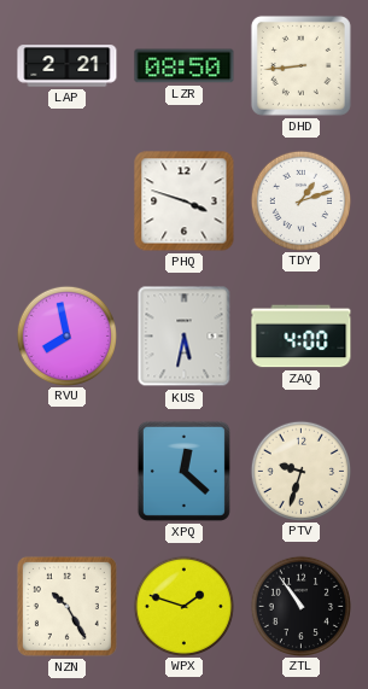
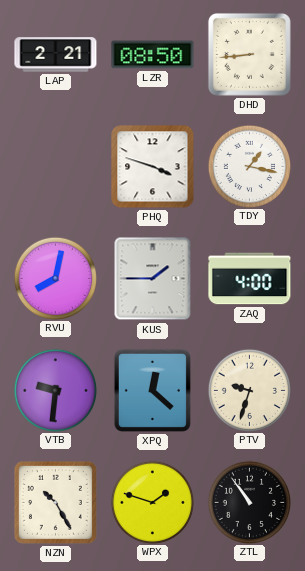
TDY: 1:12 -> 1:17 (249, 166)
RVU: 7:58 -> 8:02 (55, 278)
KUS: 5:32 -> 1:45 (153, 279)
VTB: none -> 9:31 (55, 390)
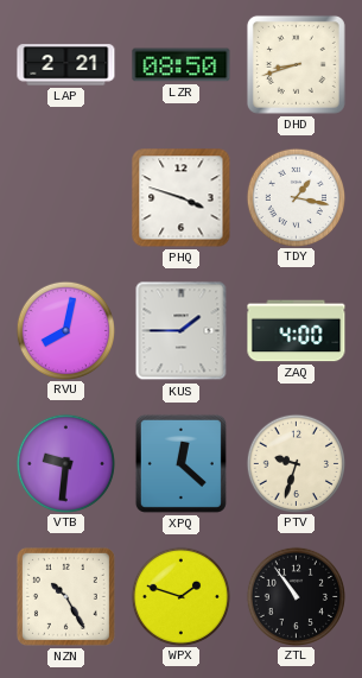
DHD: 8:44 -> 8:42 (296, 64)
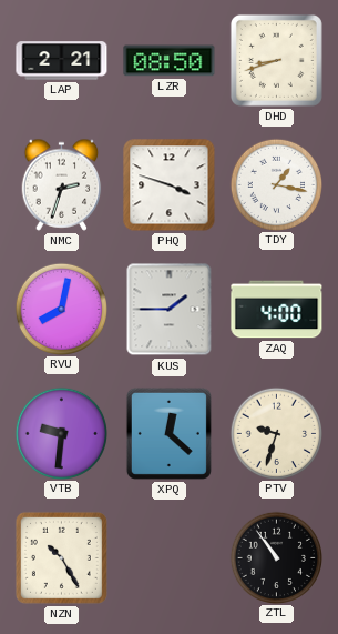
NMC: none -> 2:33 (62, 184)
WPX: 1:48 -> none (180, 596)
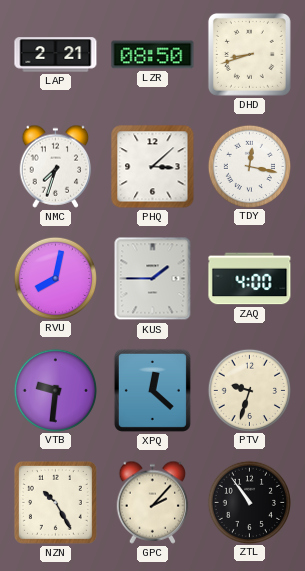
NMC: 2:33 -> 7:33 (56, 166)
PHQ: 3:48 -> 3:08 (153, 167)
TDY: 1:17 -> 12:17 (249, 166)
GPC: none -> 2:07 (153, 502)
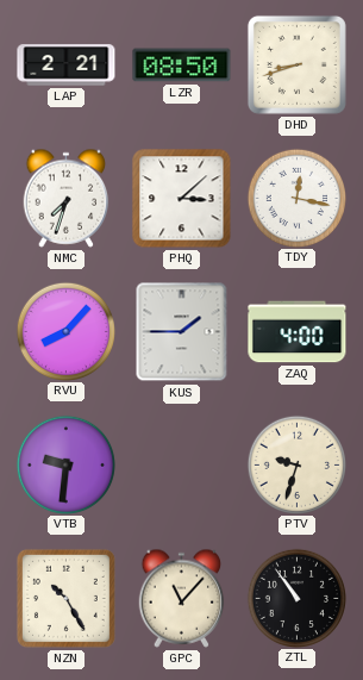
RVU: 8:02 -> 8:07 (65, 331)
XPQ: 12:22 -> none (152, 390)
GPC: 2:07 -> 11:07 (182, 598)
